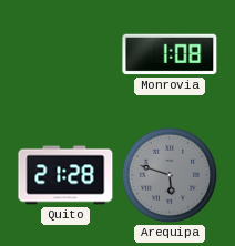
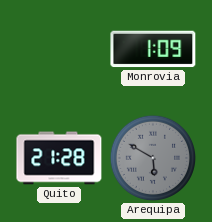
Monrovia: 1:08 -> 1:09 (153, 49)
Arequipa: 5:48 -> 5:50 (153, 158)
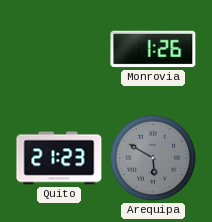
Monrovia: 1:09 -> 1:26 (153, 49)
Quito: 21:28 -> 21:23 (59, 158)
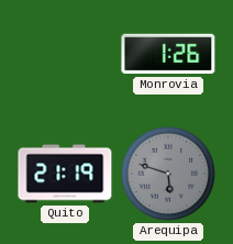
Quito: 21:23 -> 21:19 (65, 174)
Arequipa: 5:50 -> 5:48 (168, 174)
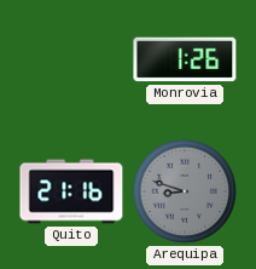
Quito: 21:19 -> 21:16 (71, 191)
Arequipa: 5:48 -> 8:48 (185, 191)
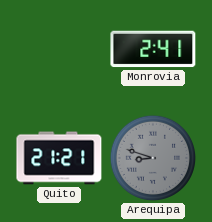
Monrovia: 1:26 -> 2:41 (153, 49)
Quito: 21:16 -> 21:21 (59, 158)
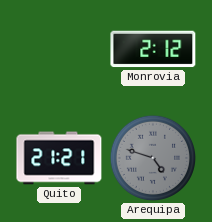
Monrovia: 2:41 -> 2:12 (153, 49)
Arequipa: 8:48 -> 4:48 (153, 158)
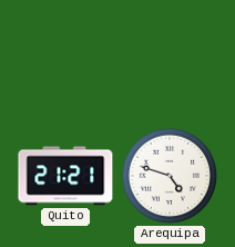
Monrovia: 2:12 -> none (153, 49)
Arequipa dial: grey -> white (170, 176)
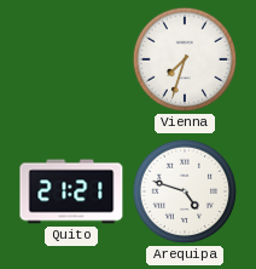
Vienna: none -> 7:33 (185, 59)
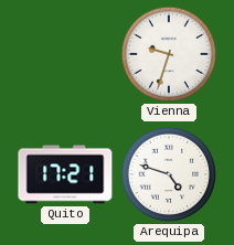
Vienna: 7:33 -> 9:33 (169, 54)
Quito: 21:21 -> 17:21 (65, 174)
